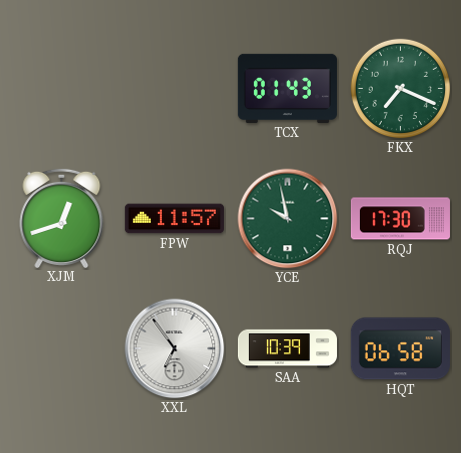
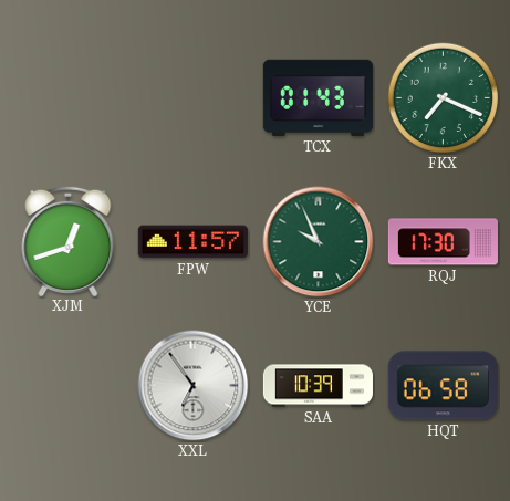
YCE: 9:58 -> 9:56 (319, 242)
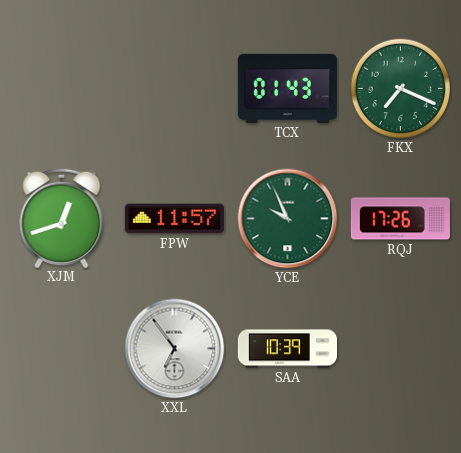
RQJ: 17:30 -> 17:26 (400, 219)
HQT: 06:58 -> none (443, 386)
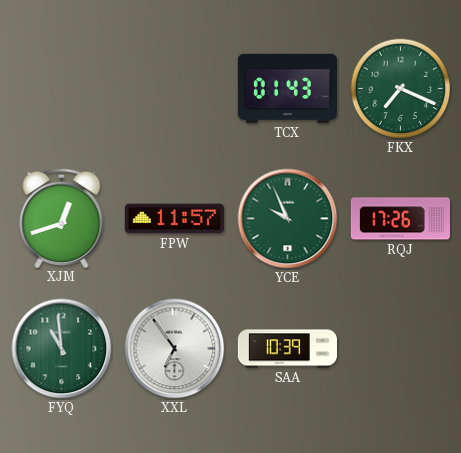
FYQ: none -> 10:59 (62, 349)
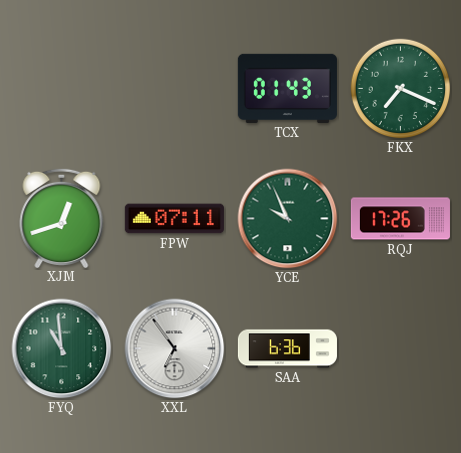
FPW: 11:57 -> 07:11 (174, 219)
SAA: 10:39 -> 6:36 (287, 349)
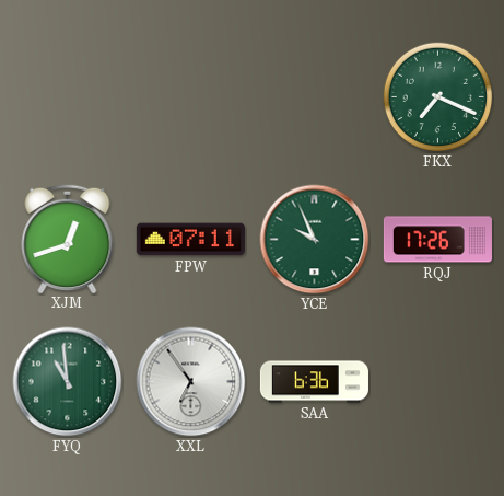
TCX: 01:43 -> none (287, 88)
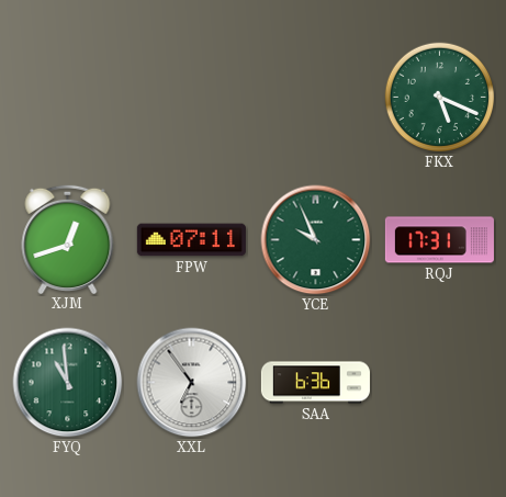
FKX: 7:19 -> 5:19 (440, 98)
RQJ: 17:26 -> 17:31 (439, 240)
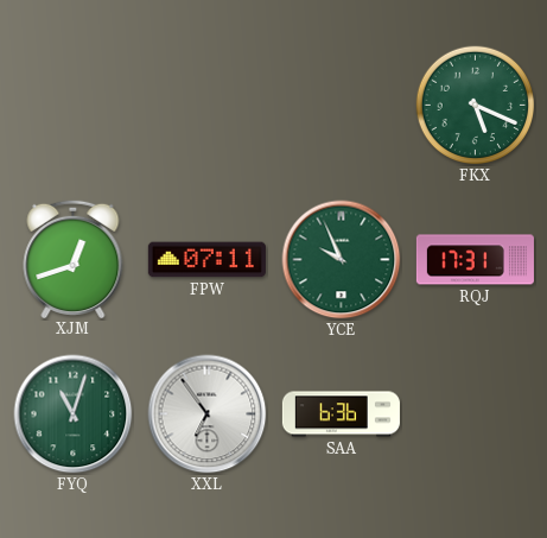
FYQ: 10:59 -> 11:03 (74, 414)
